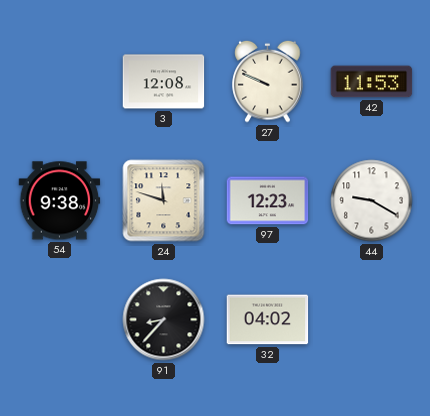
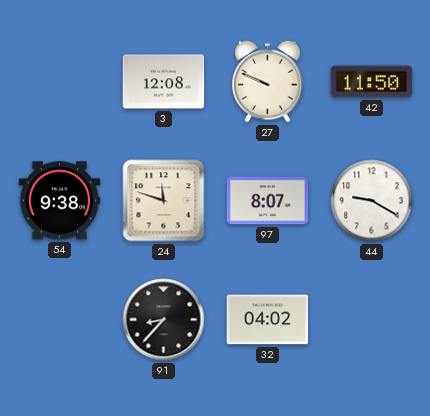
42: 11:53 -> 11:50 (372, 82)
97: 12:23 -> 8:07 (268, 201)
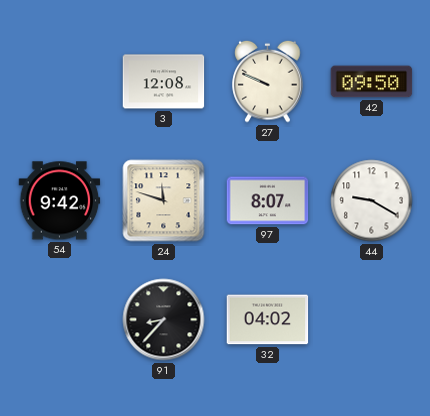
42: 11:50 -> 09:50 (372, 82)
54: 9:38 -> 9:42 (60, 201)
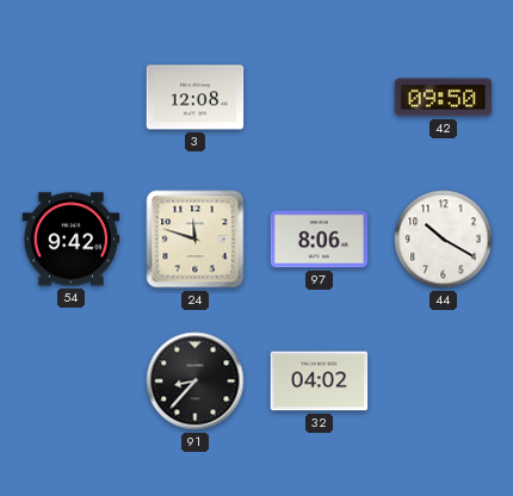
27: 9:49 -> none (268, 81)
97: 8:07 -> 8:06 (320, 240)
44: 9:20 -> 10:20 (444, 240)
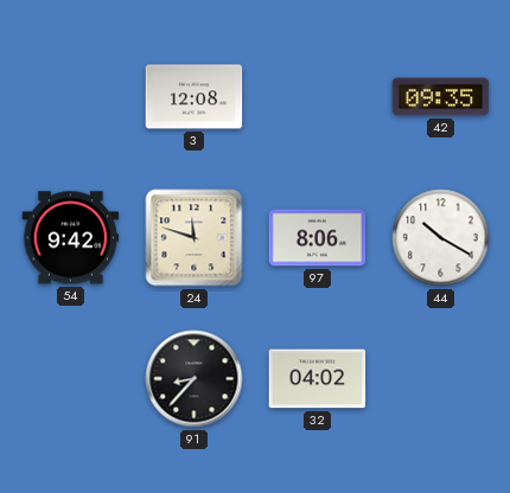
42: 09:50 -> 09:35 (441, 97)
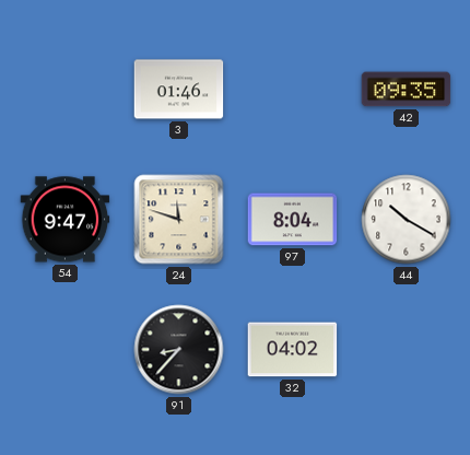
3: 12:08 -> 01:46 (179, 90)
54: 9:42 -> 9:47 (66, 220)
97: 8:06 -> 8:04 (293, 220)
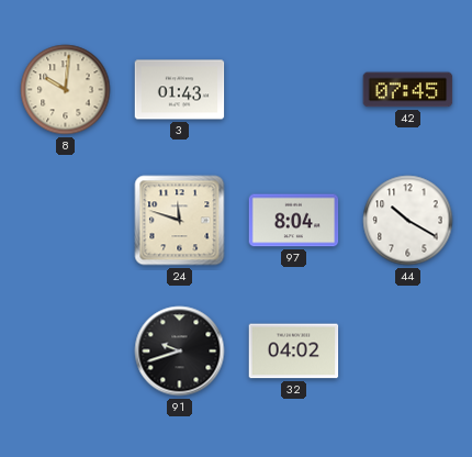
8: none -> 10:01 (66, 90)
3: 01:46 -> 01:43 (180, 90)
42: 09:35 -> 07:45 (408, 90)
54: 9:47 -> none (66, 220)
91: 8:37 -> 9:42 (180, 352)
